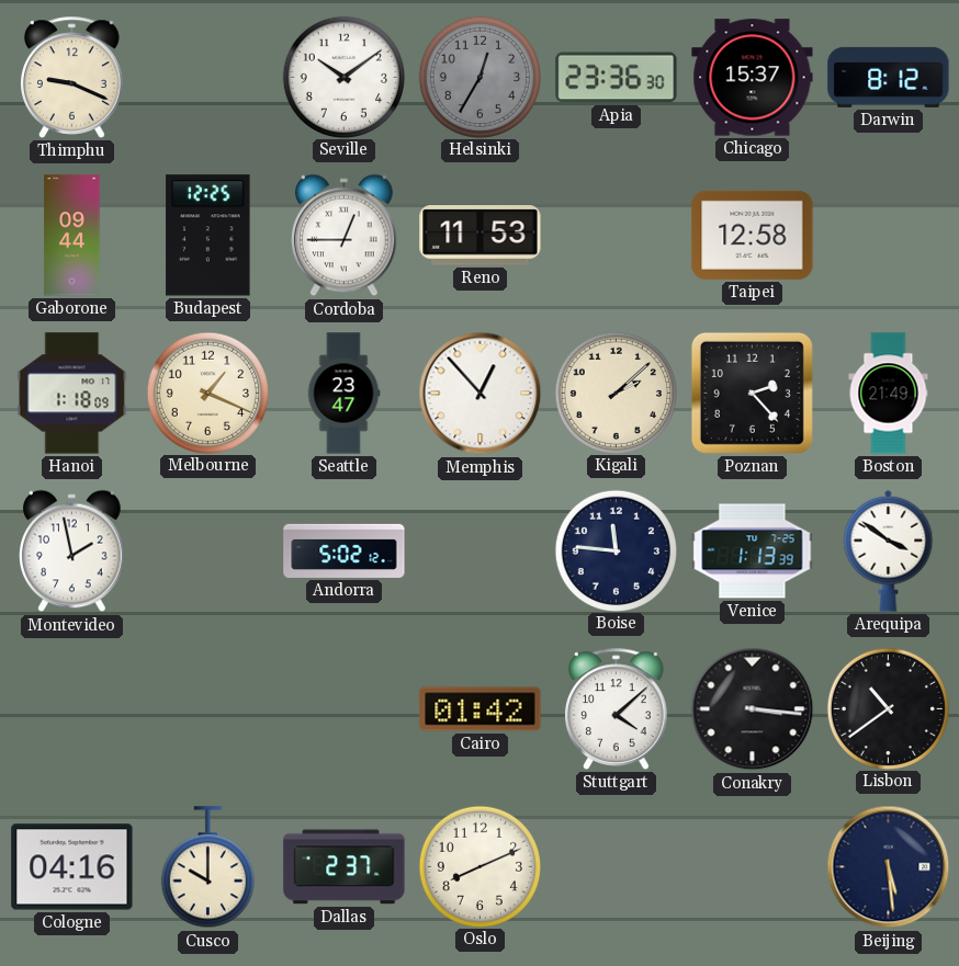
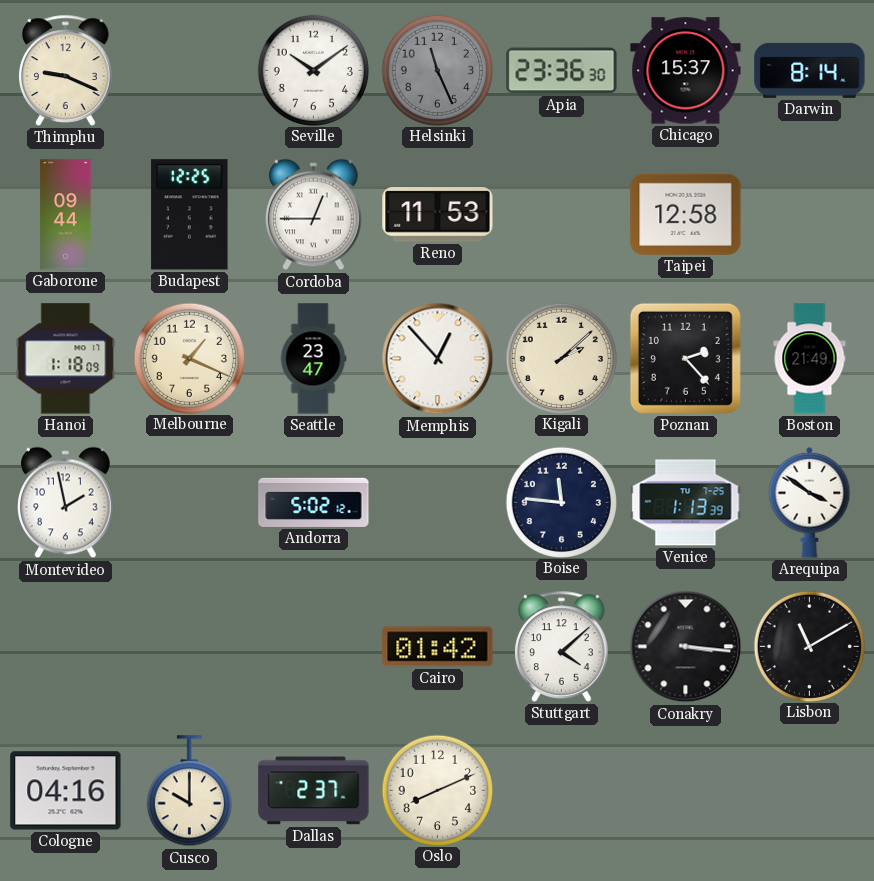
Helsinki: 12:35 -> 11:26 (437, 70)
Darwin: 8:12 -> 8:14 (810, 70)
Lisbon: 10:39 -> 11:10 (809, 646)
Beijing: 5:29 -> none (889, 867)
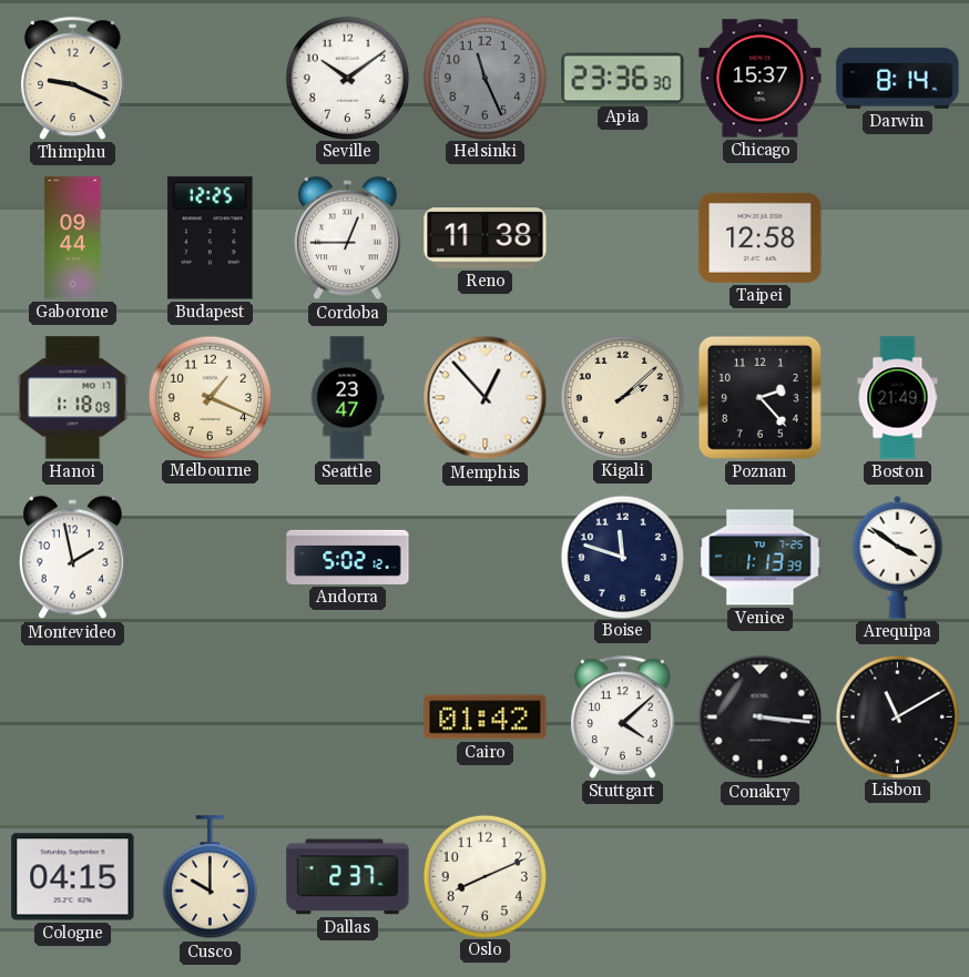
Reno: 11:53 -> 11:38 (486, 238)
Boise: 11:46 -> 11:48 (622, 557)
Cologne: 04:16 -> 04:15 (73, 877)
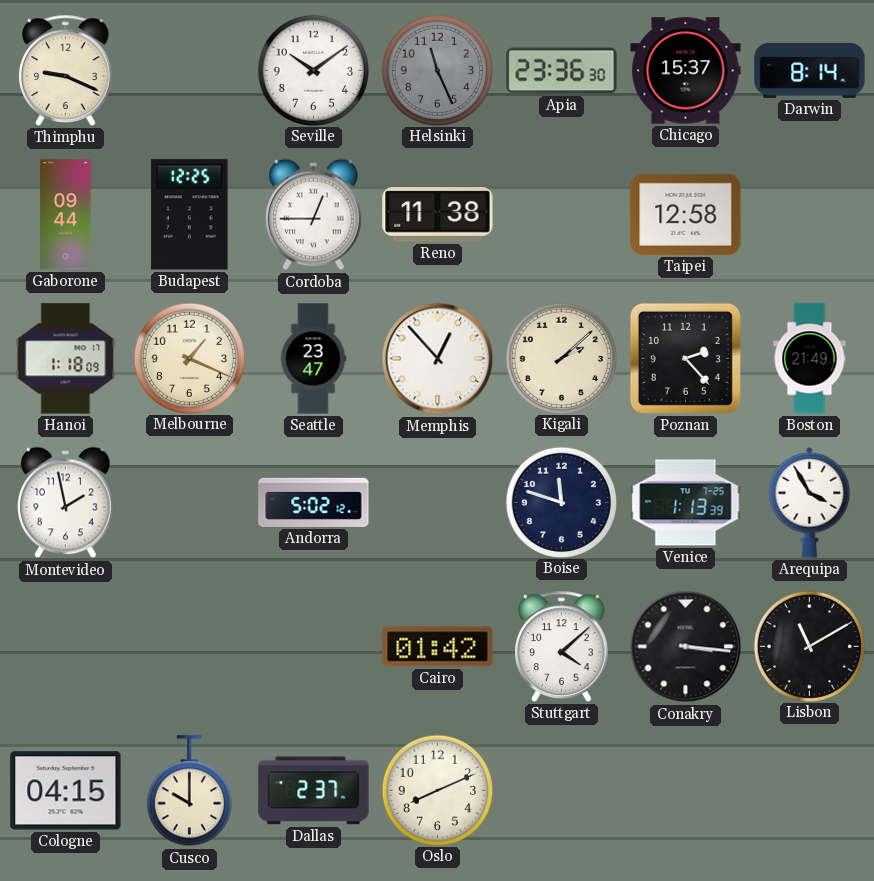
Arequipa: 3:51 -> 3:55 (810, 502)
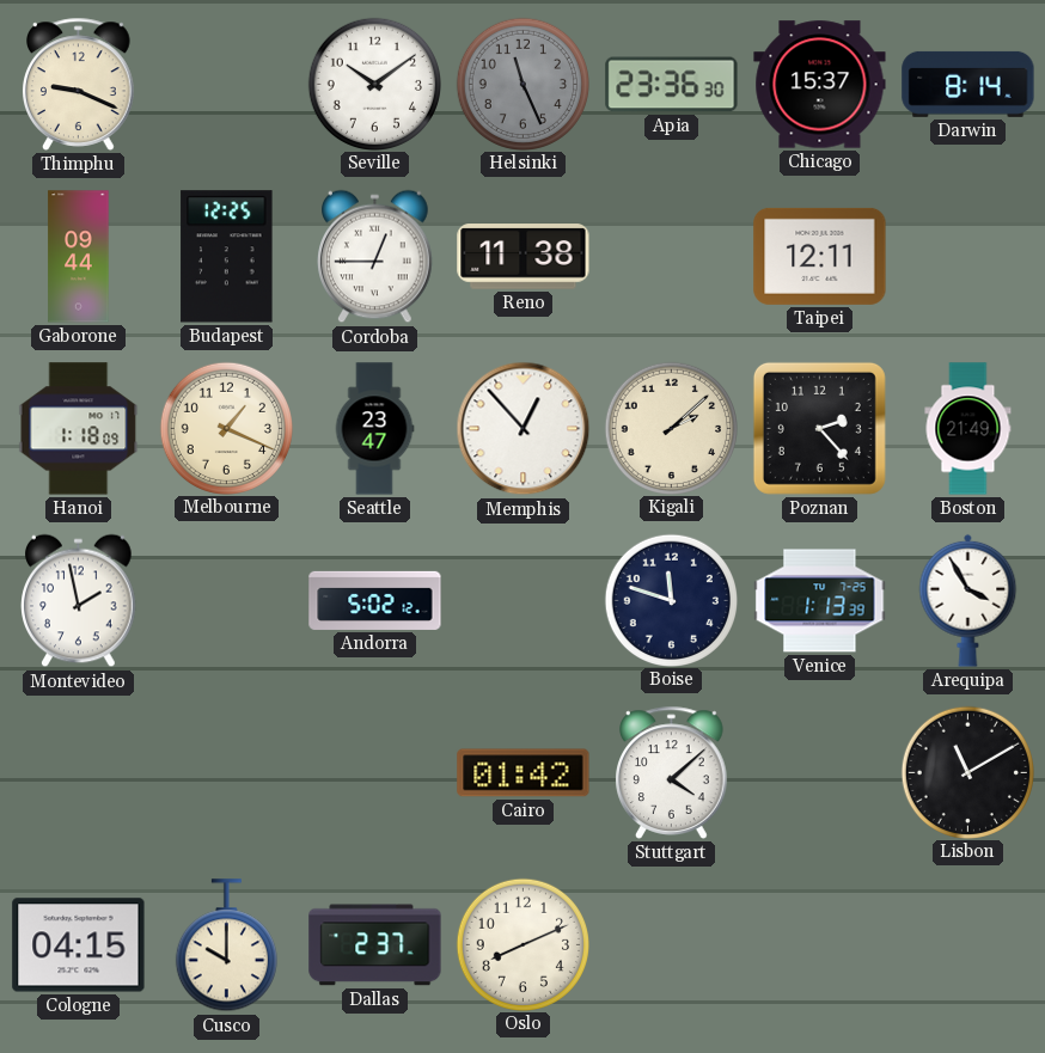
Taipei: 12:58 -> 12:11 (820, 256)
Conakry: 3:16 -> none (686, 647)
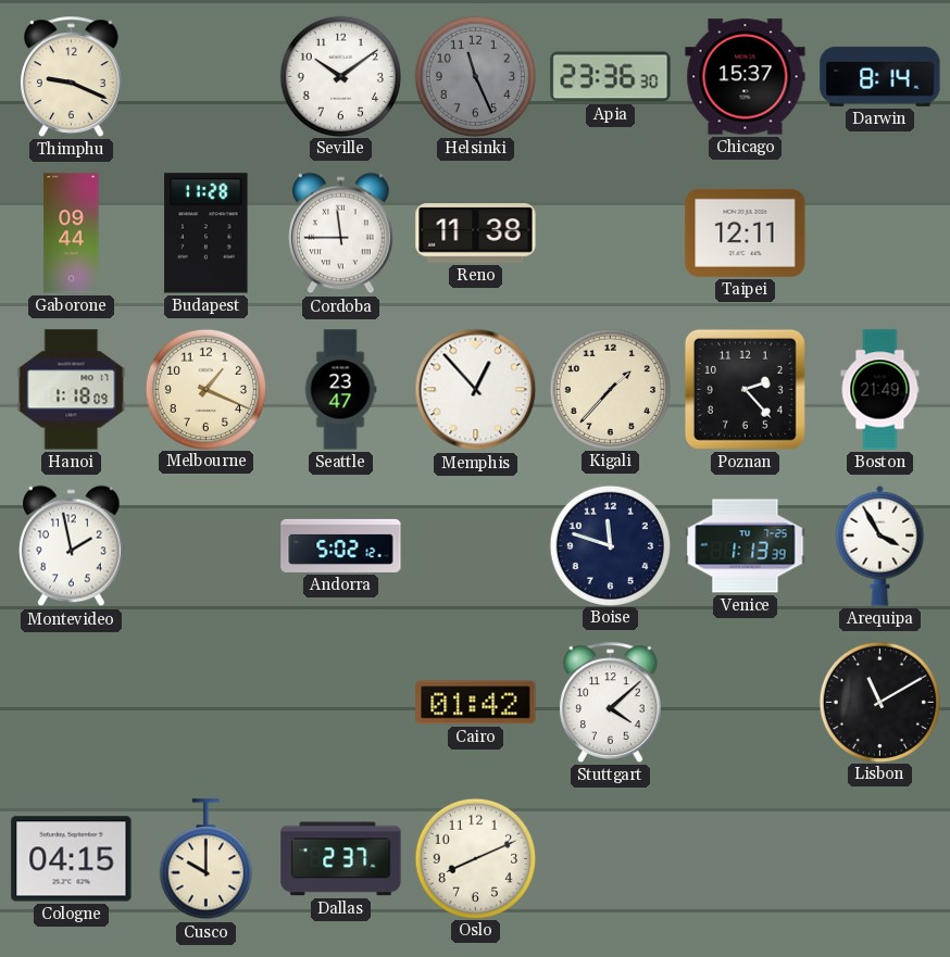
Budapest: 12:25 -> 11:28 (207, 234)
Cordoba: 12:45 -> 11:45 (341, 234)
Kigali: 2:08 -> 1:37 (610, 389)
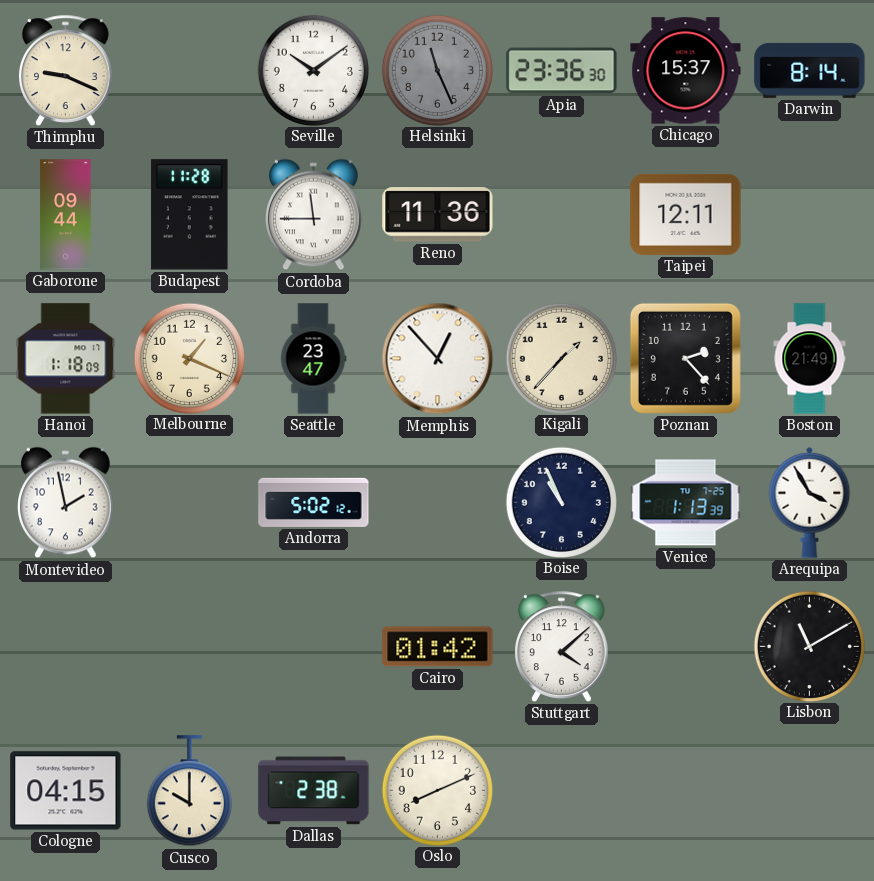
Reno: 11:38 -> 11:36 (438, 215)
Boise: 11:48 -> 10:56 (561, 502)
Dallas: 2:37 -> 2:38 (314, 791)
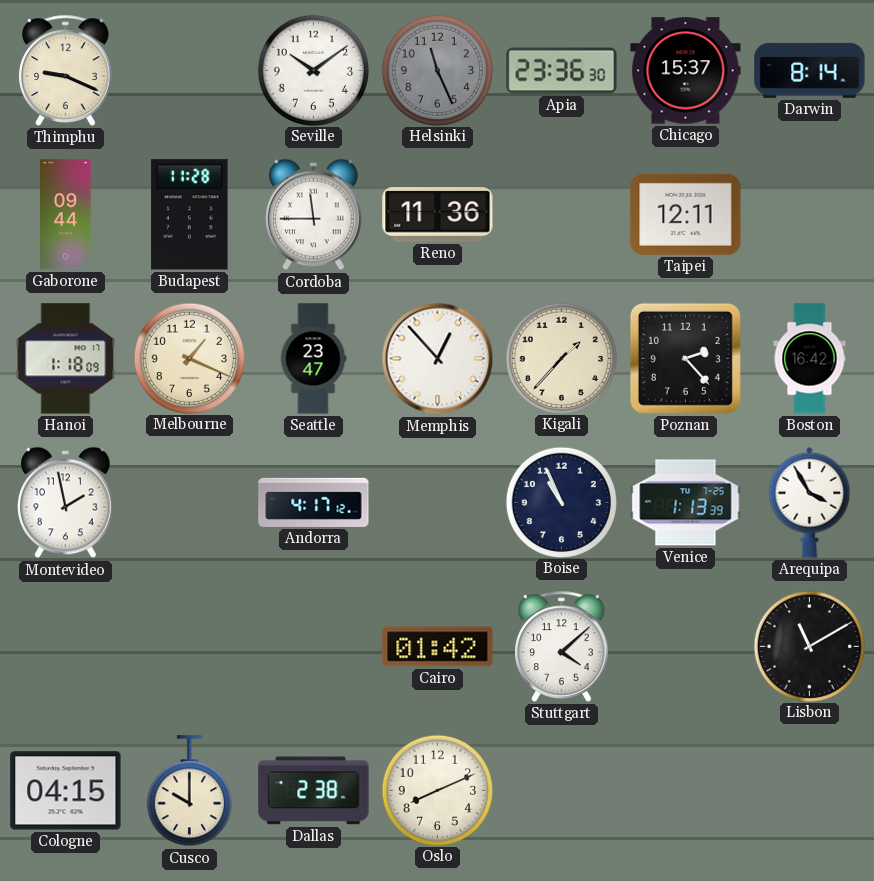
Boston: 21:49 -> 16:42 (810, 359)
Andorra: 5:02 -> 4:17 (314, 502)
